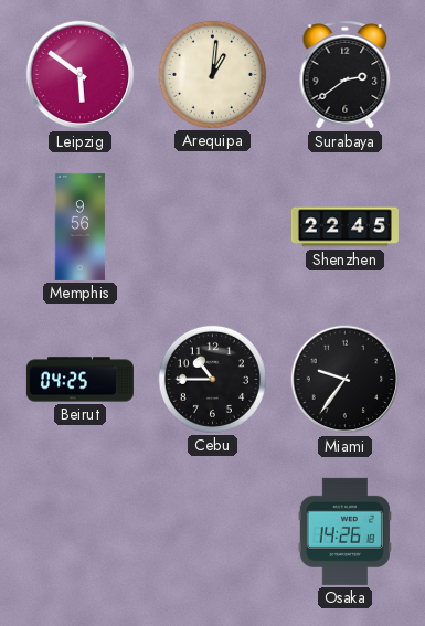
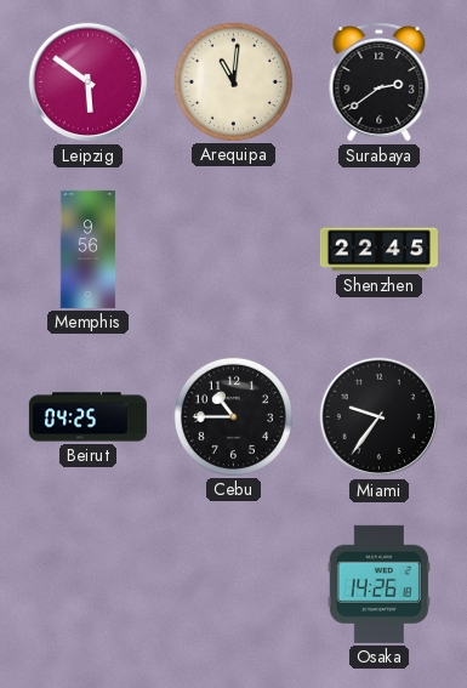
Arequipa: 1:01 -> 11:01 (233, 81)
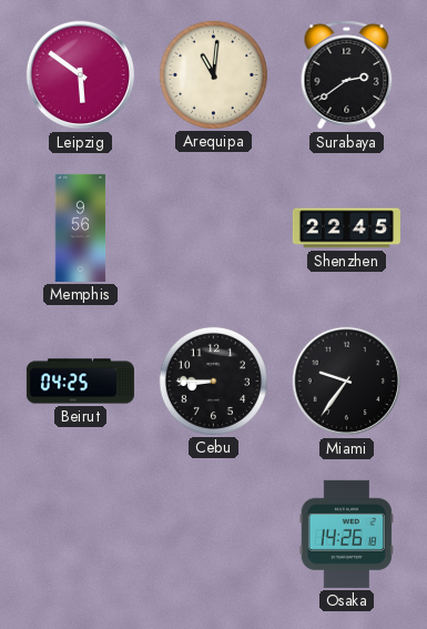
Cebu: 10:45 -> 8:45 (213, 381)
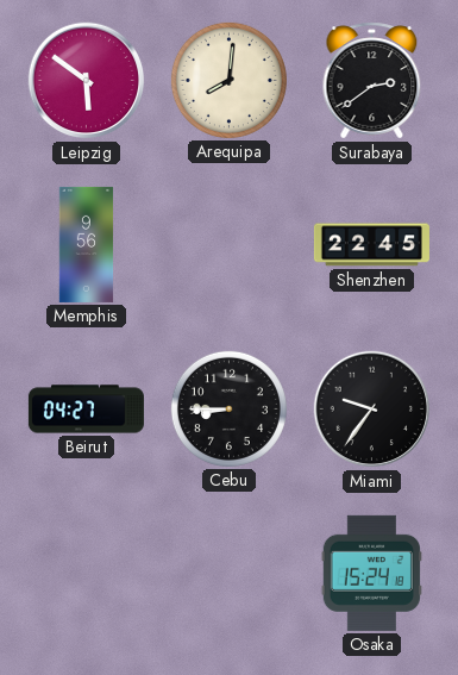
Arequipa: 11:01 -> 8:01 (228, 80)
Beirut: 04:25 -> 04:27 (86, 410)
Osaka: 14:26 -> 15:24 (371, 573)
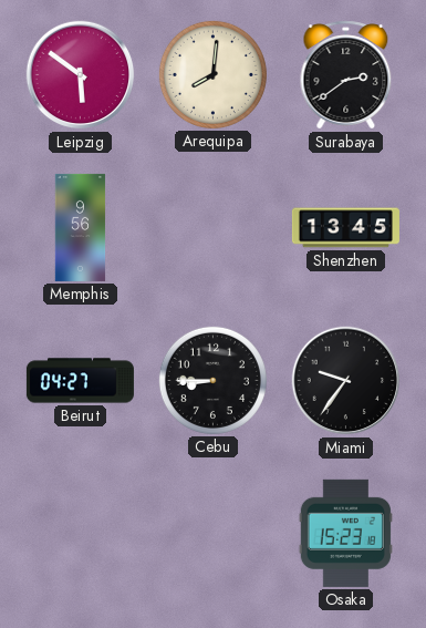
Shenzhen: 22:45 -> 13:45 (345, 228)
Osaka: 15:24 -> 15:23 (345, 533)
